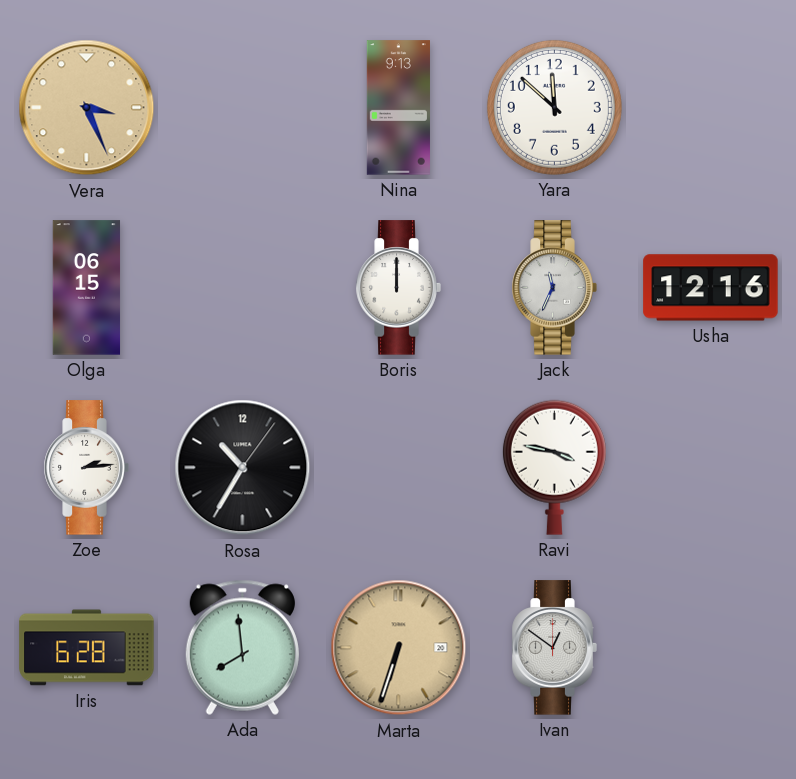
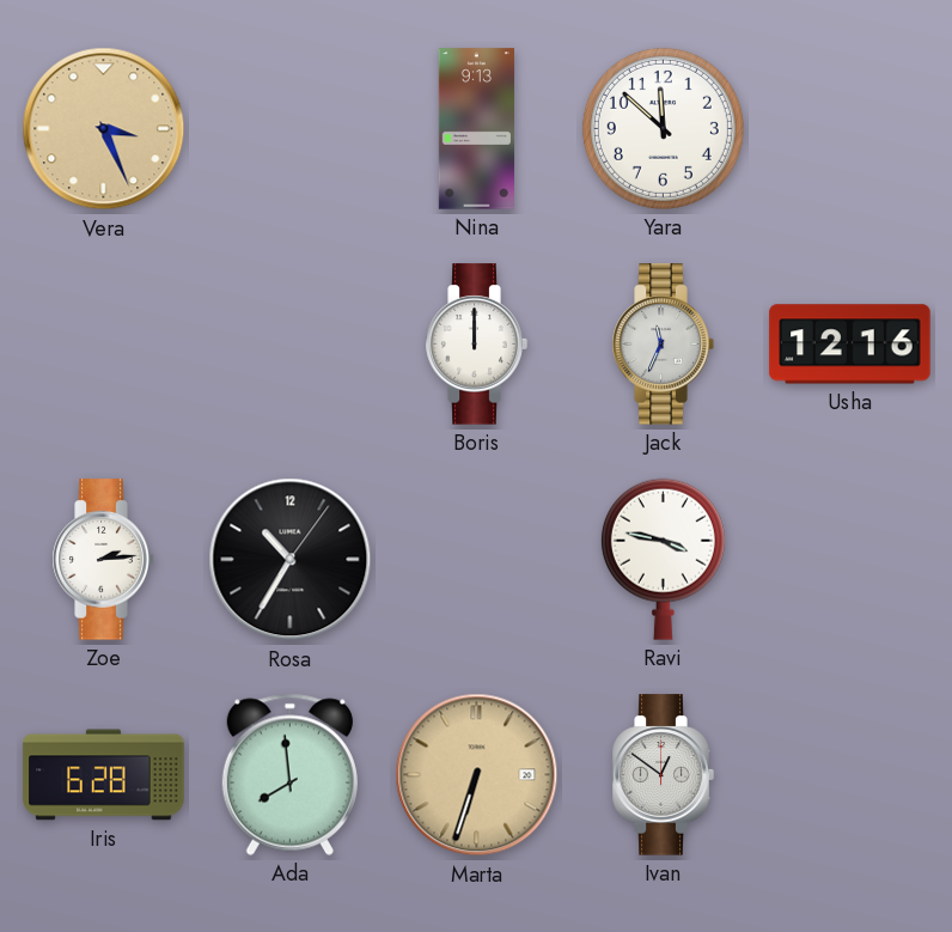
Olga: 06:15 -> none (87, 288)
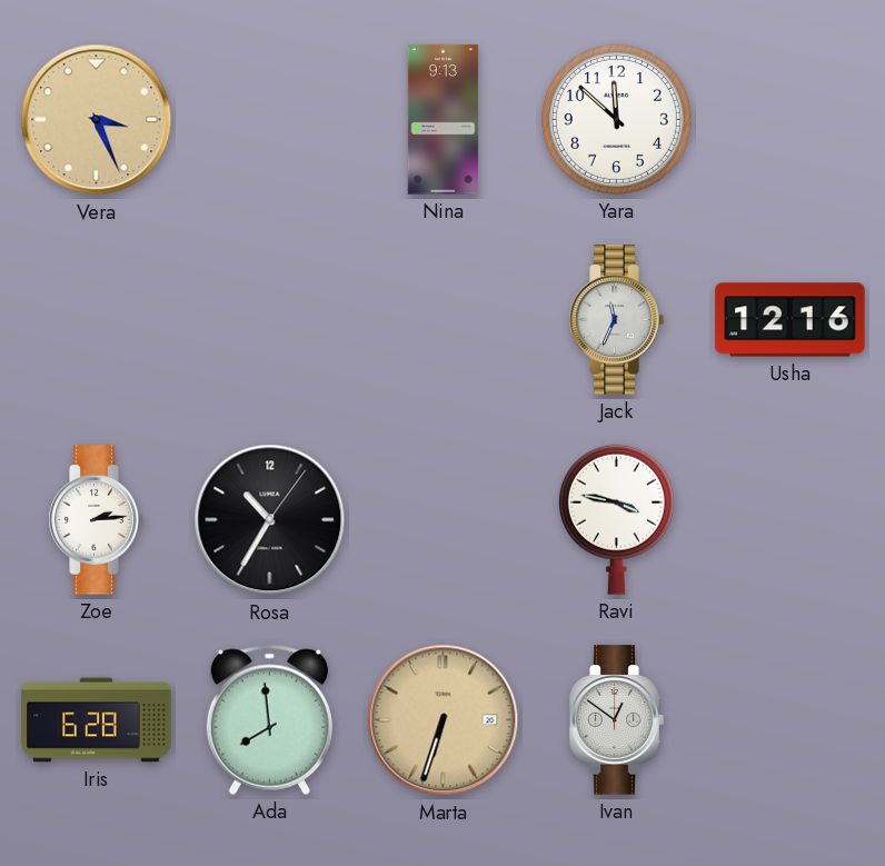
Boris: 12:00 -> none (476, 345)
